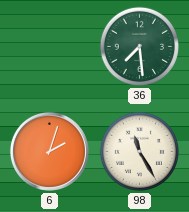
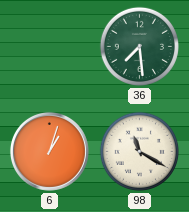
6: 2:03 -> 1:03 (49, 151)
98: 11:25 -> 11:20 (139, 151)
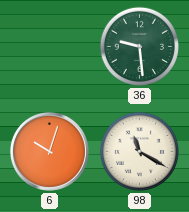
36: 7:29 -> 9:29 (139, 46)
6: 1:03 -> 10:03 (49, 151)
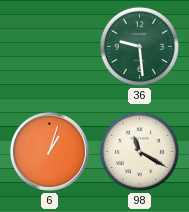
6: 10:03 -> 1:03 (49, 151)
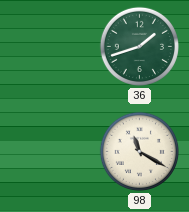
36: 9:29 -> 1:42 (139, 46)
6: 1:03 -> none (49, 151)
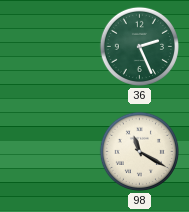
36: 1:42 -> 2:26 (139, 46)
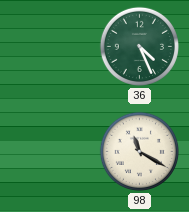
36: 2:26 -> 4:26 (139, 46)
